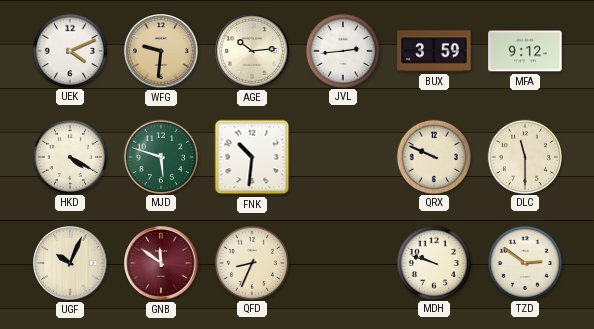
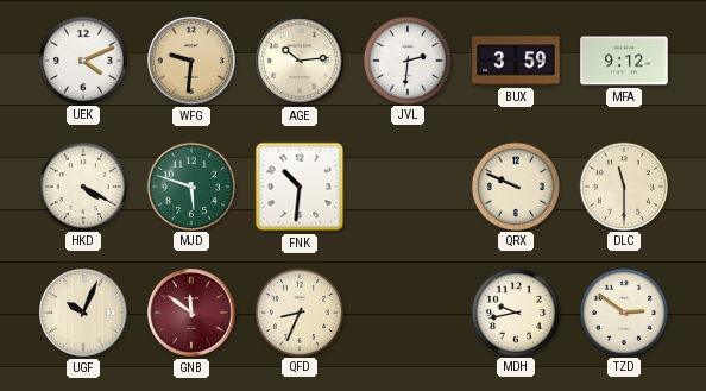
JVL: 2:44 -> 2:31 (406, 59)
MDH: 9:48 -> 9:43 (515, 311)
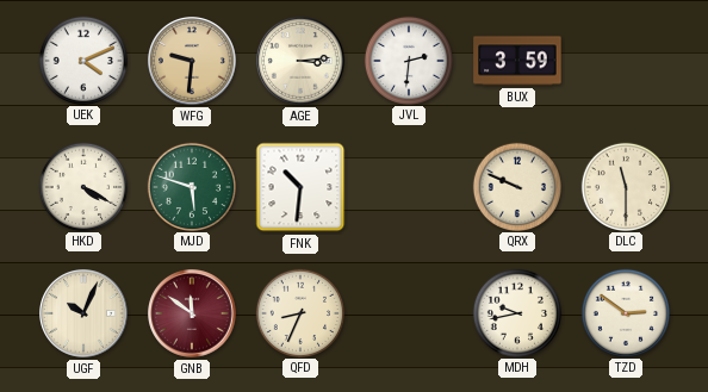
AGE: 10:14 -> 3:14 (302, 62)
MFA: 9:12 -> none (624, 61)
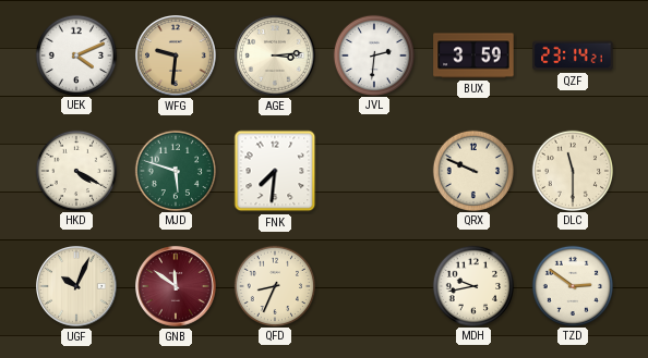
QZF: none -> 23:14 (573, 55)
FNK: 10:31 -> 7:31 (275, 171)
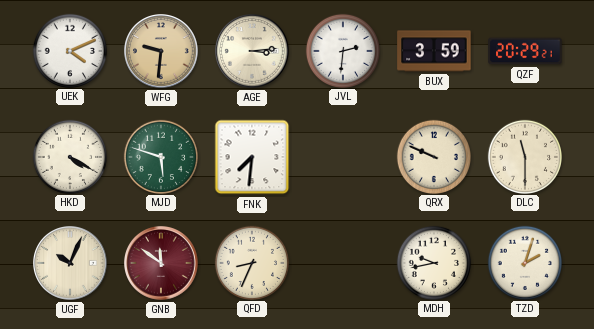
QZF: 23:14 -> 20:29 (525, 51)
TZD: 2:51 -> 2:03 (524, 262)
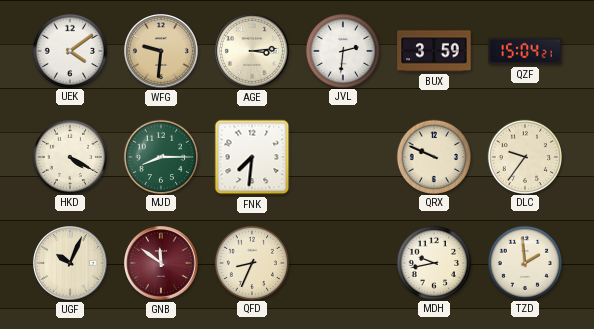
UEK: 4:11 -> 4:09 (69, 50)
QZF: 20:29 -> 15:04 (525, 51)
MJD: 5:48 -> 8:15 (160, 156)
DLC: 11:30 -> 9:36 (524, 156)
TZD: 2:03 -> 1:59 (524, 262)
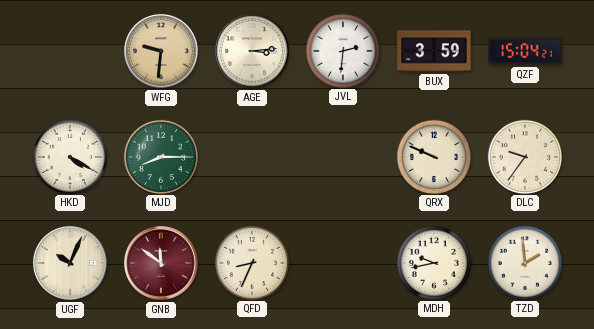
UEK: 4:09 -> none (69, 50)
FNK: 7:31 -> none (252, 157)
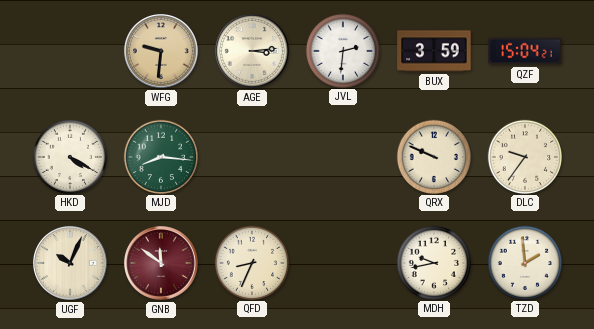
MJD: 8:15 -> 8:16 (160, 156)
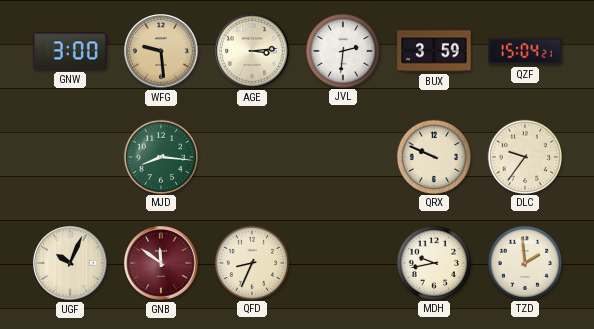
GNW: none -> 3:00 (70, 51)
WFG: 9:31 -> 9:29 (162, 52)
HKD: 4:20 -> none (69, 156)
